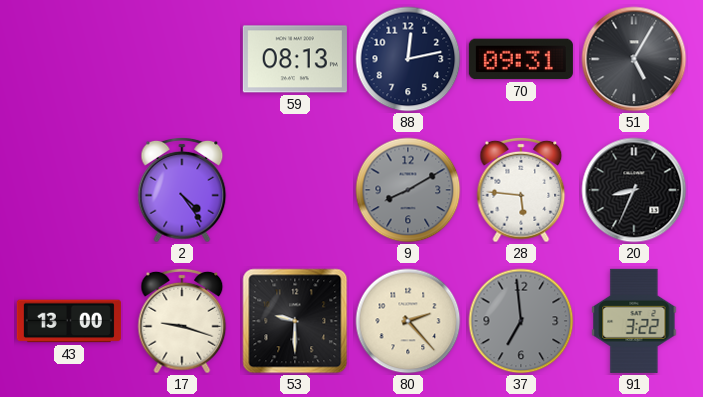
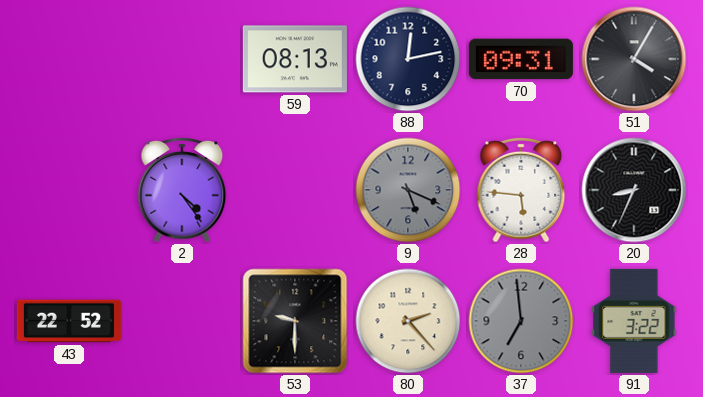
51: 5:05 -> 4:05 (634, 59)
9: 8:10 -> 5:19 (408, 190)
43: 13:00 -> 22:52 (69, 321)
17: 9:18 -> none (182, 321)
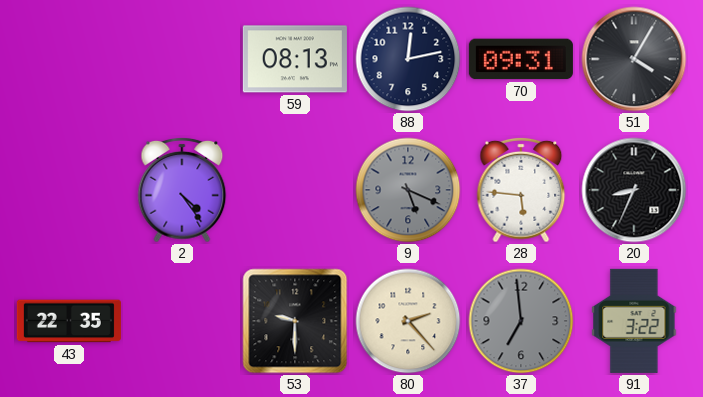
43: 22:52 -> 22:35 (69, 321)
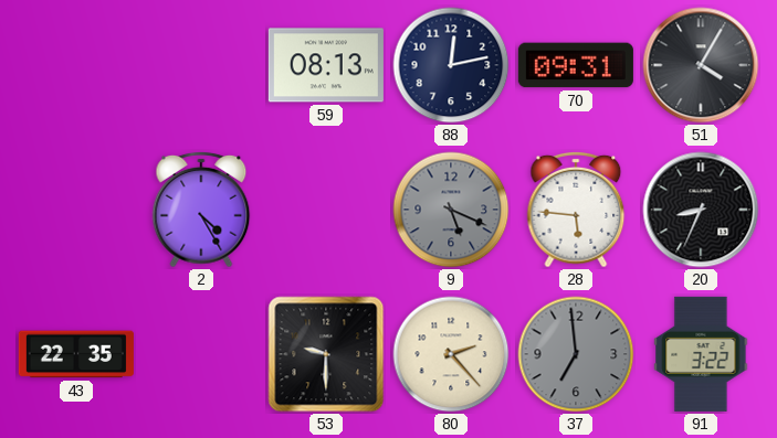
2: 4:24 -> 4:25 (201, 210)
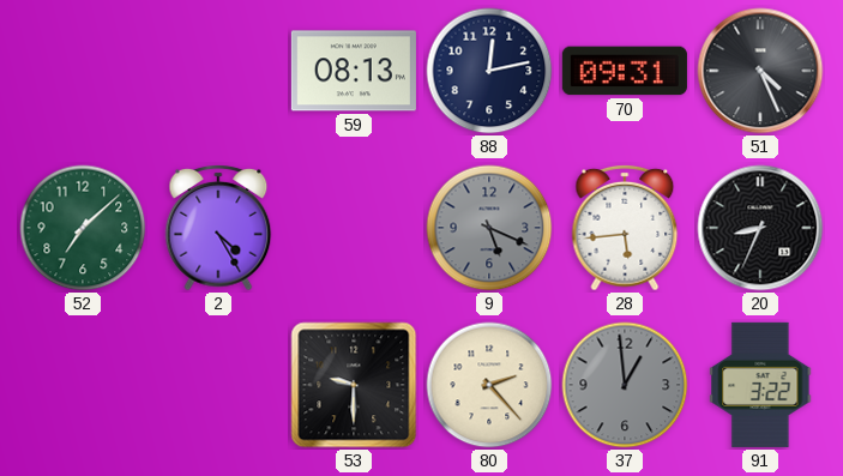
51: 4:05 -> 4:26 (760, 71)
52: none -> 7:08 (83, 228)
28: 5:46 -> 5:44 (625, 228)
43: 22:35 -> none (76, 354)
37: 6:59 -> 12:59 (625, 385)
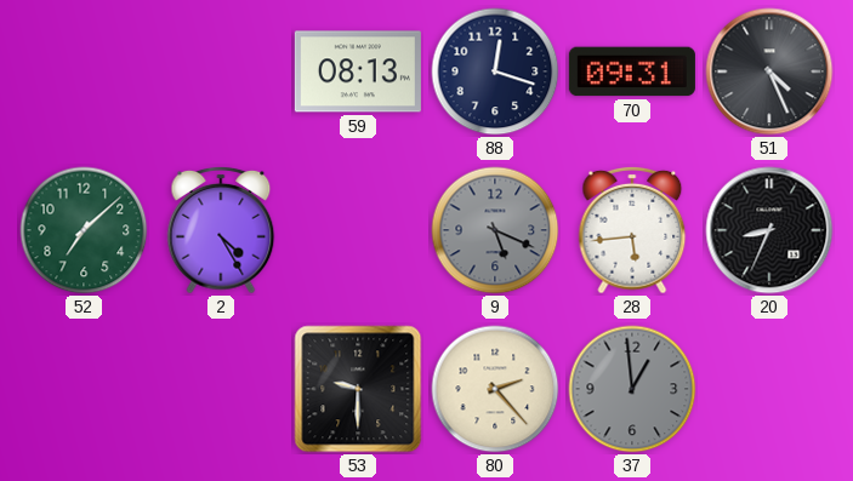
88: 12:13 -> 12:18 (495, 71)
91: 3:22 -> none (760, 385)
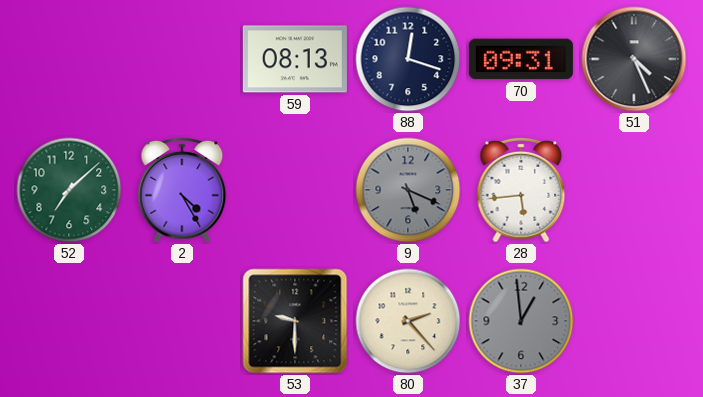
20: 8:34 -> none (769, 230)
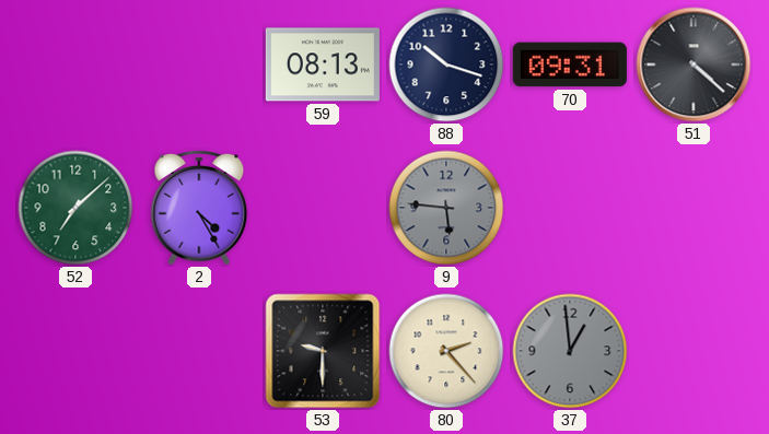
88: 12:18 -> 10:18 (446, 64)
51: 4:26 -> 4:22 (694, 64)
9: 5:19 -> 5:46 (446, 208)
28: 5:44 -> none (521, 190)
